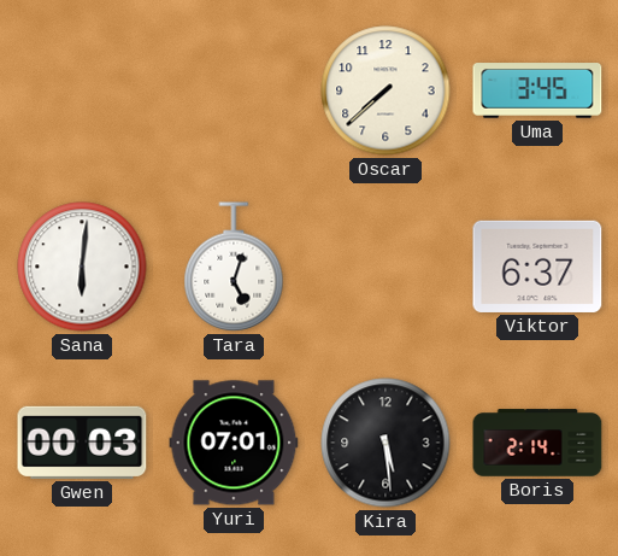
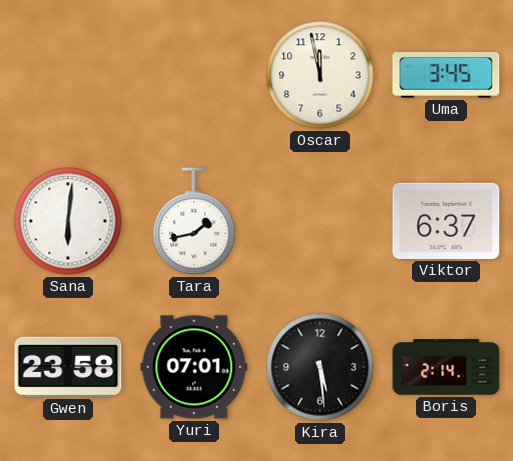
Oscar: 7:38 -> 11:58 (320, 75)
Tara: 5:03 -> 1:43 (194, 221)
Gwen: 00:03 -> 23:58 (68, 367)
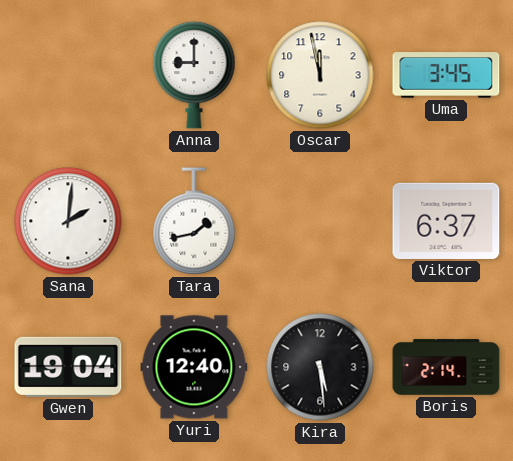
Anna: none -> 9:00 (194, 75)
Sana: 6:01 -> 2:01 (68, 221)
Gwen: 23:58 -> 19:04 (68, 367)
Yuri: 07:01 -> 12:40 (194, 367)
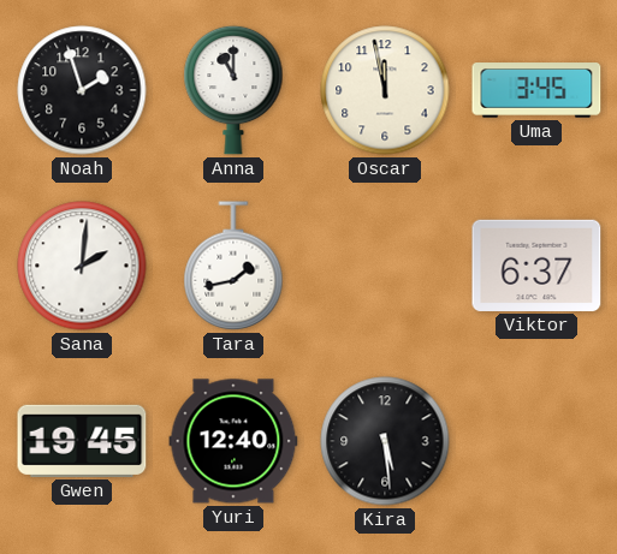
Noah: none -> 1:57 (82, 90)
Anna: 9:00 -> 11:00 (233, 90)
Gwen: 19:04 -> 19:45 (82, 441)
Boris: 2:14 -> none (446, 367)
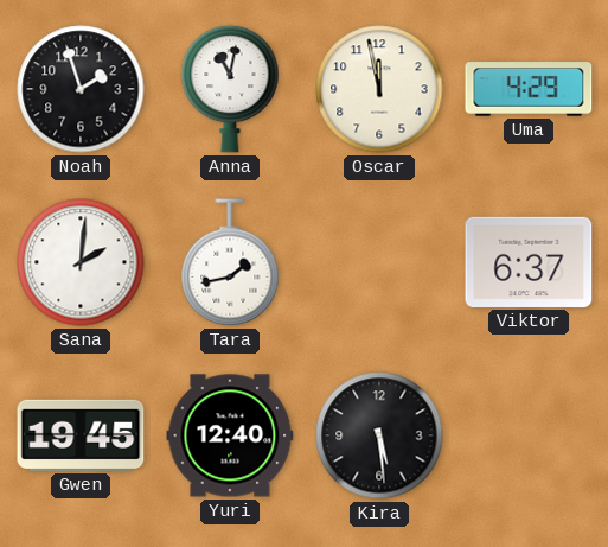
Anna: 11:00 -> 11:02 (230, 89)
Uma: 3:45 -> 4:29 (529, 89)
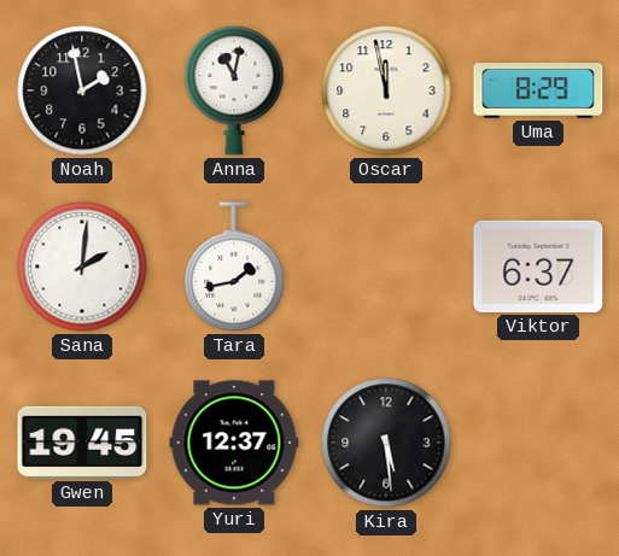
Noah: 1:57 -> 1:58 (82, 90)
Uma: 4:29 -> 8:29 (538, 90)
Yuri: 12:40 -> 12:37 (234, 443)
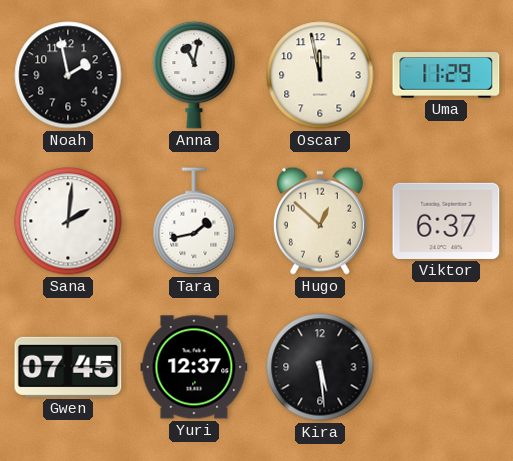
Uma: 8:29 -> 11:29 (446, 75)
Hugo: none -> 12:52 (320, 221)
Gwen: 19:45 -> 07:45 (68, 367)
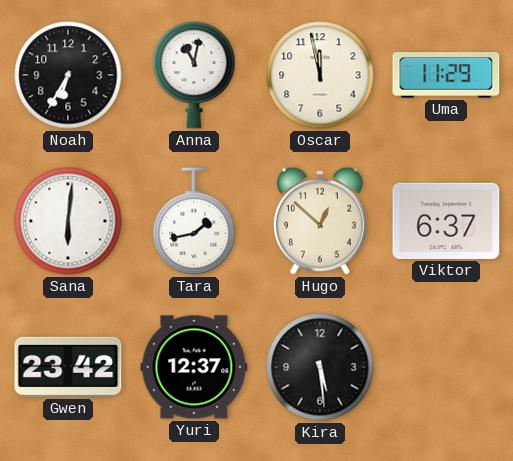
Noah: 1:58 -> 6:35 (68, 75)
Sana: 2:01 -> 6:01 (68, 221)
Gwen: 07:45 -> 23:42 (68, 367)
